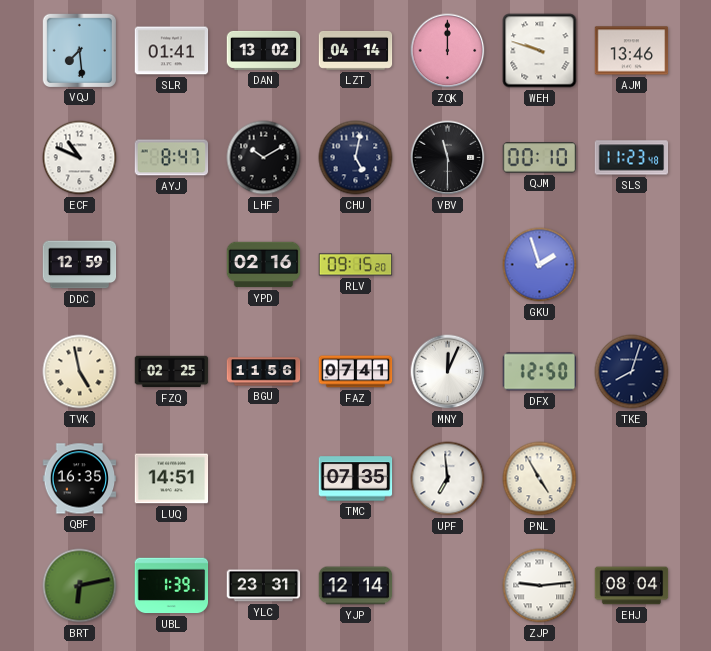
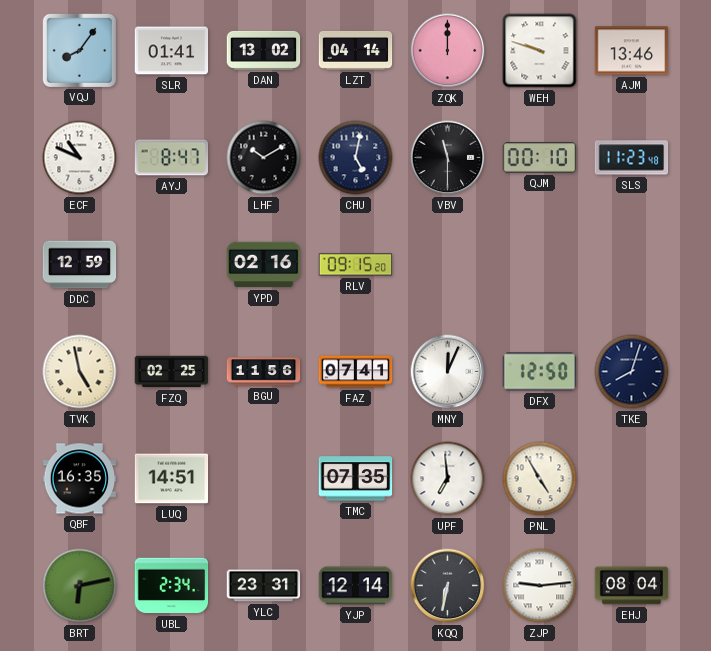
VQJ: 7:29 -> 8:06 (79, 50)
GKU: 1:57 -> none (540, 265)
UBL: 1:39 -> 2:34 (172, 586)
KQQ: none -> 6:32 (448, 586)
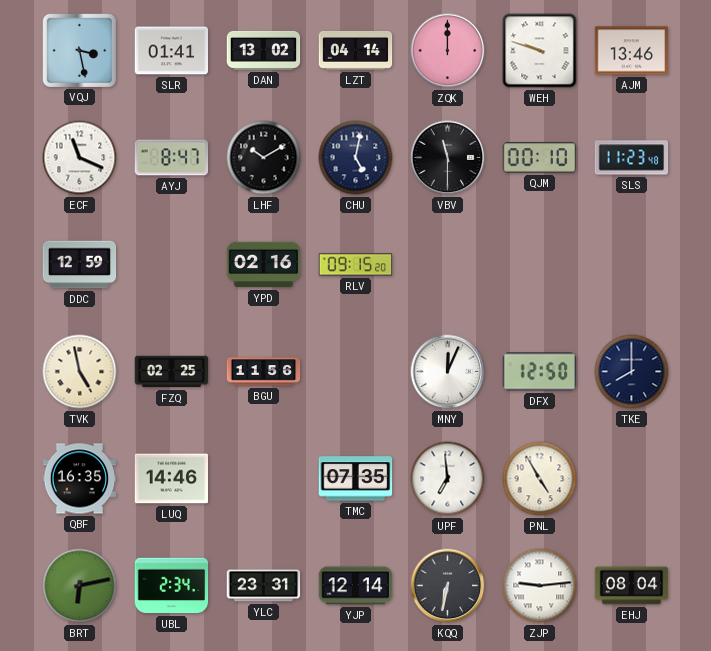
VQJ: 8:06 -> 3:28 (79, 50)
ECF: 10:49 -> 11:19 (80, 158)
FAZ: 07:41 -> none (356, 372)
TKE: 8:03 -> 8:00 (632, 372)
LUQ: 14:51 -> 14:46 (172, 479)
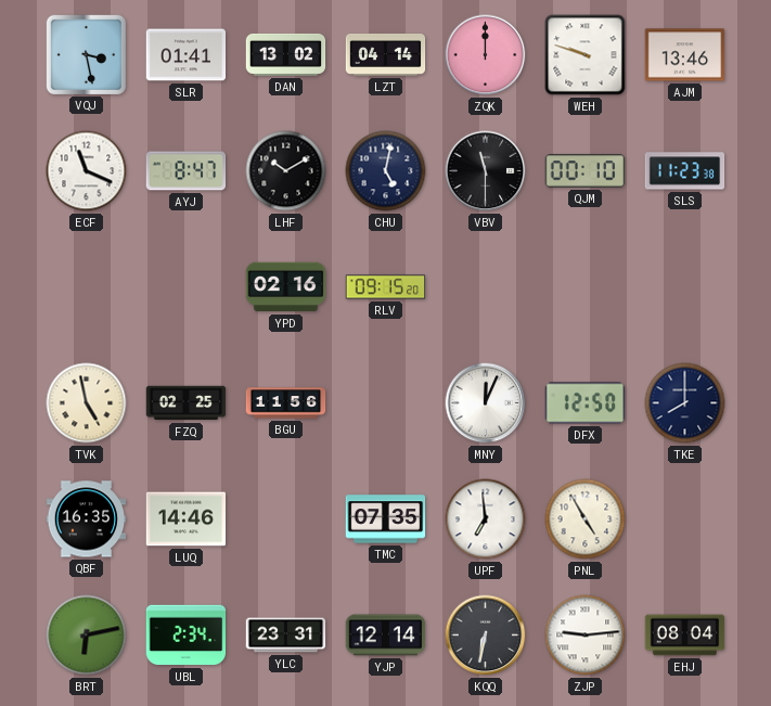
SLS: 11:23:48 -> 11:23:38 (685, 171)
DDC: 12:59 -> none (80, 265)
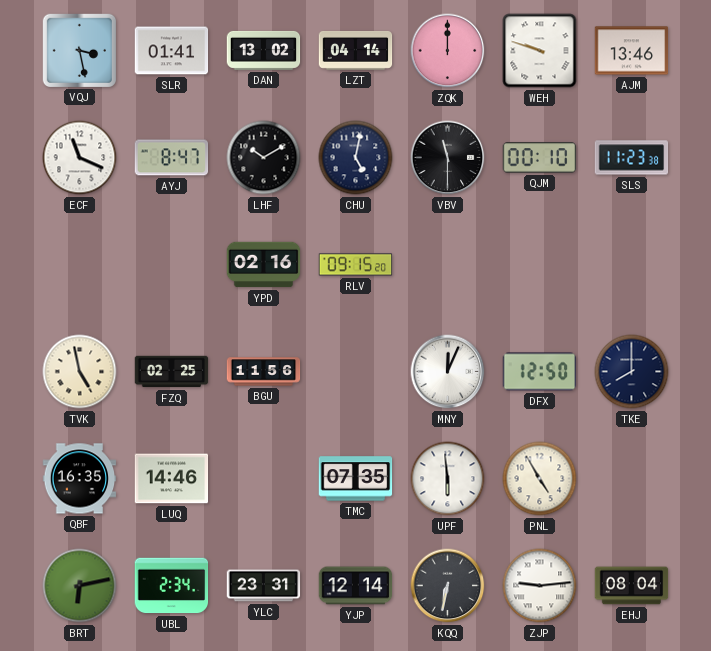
UPF: 6:59 -> 5:59 (448, 479)
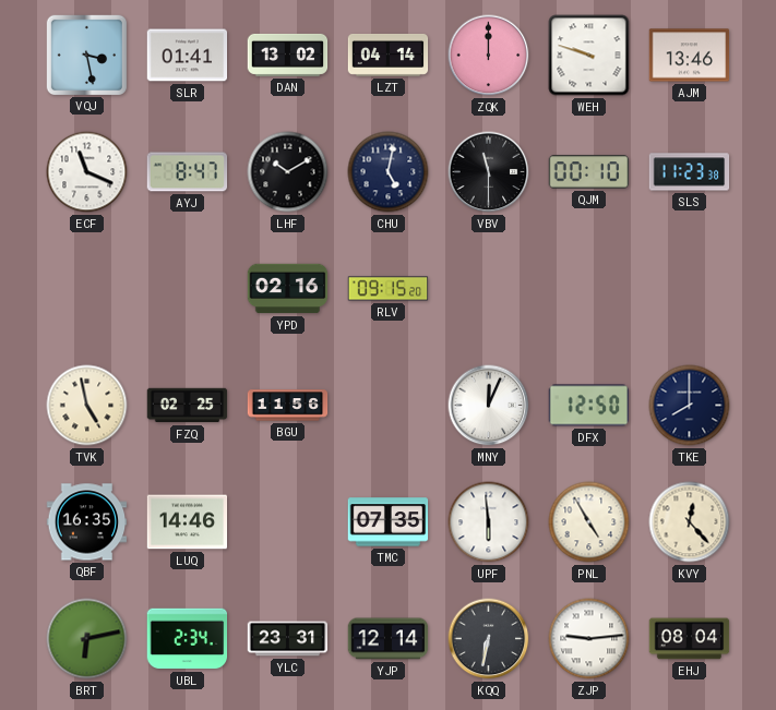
KVY: none -> 12:23 (690, 522)
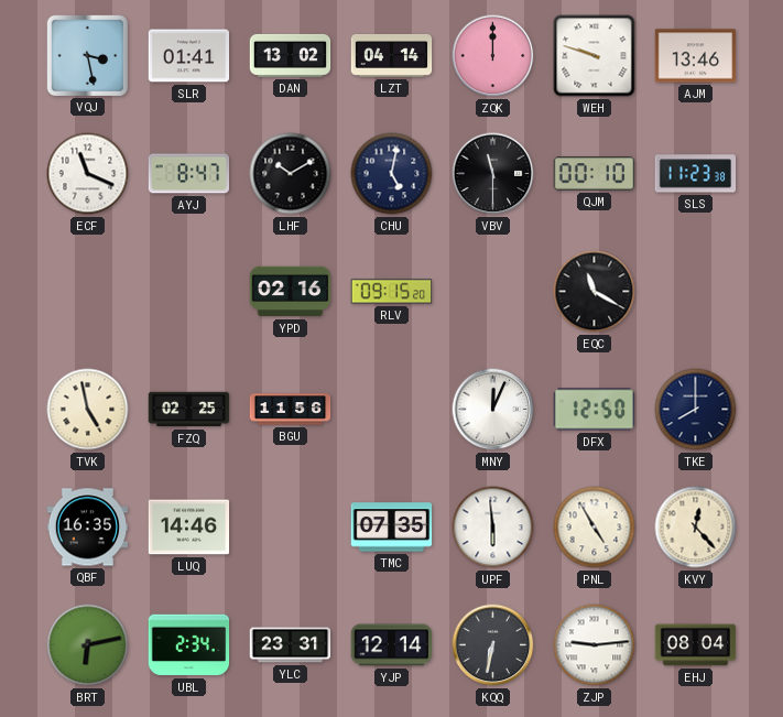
EQC: none -> 11:20 (595, 292)
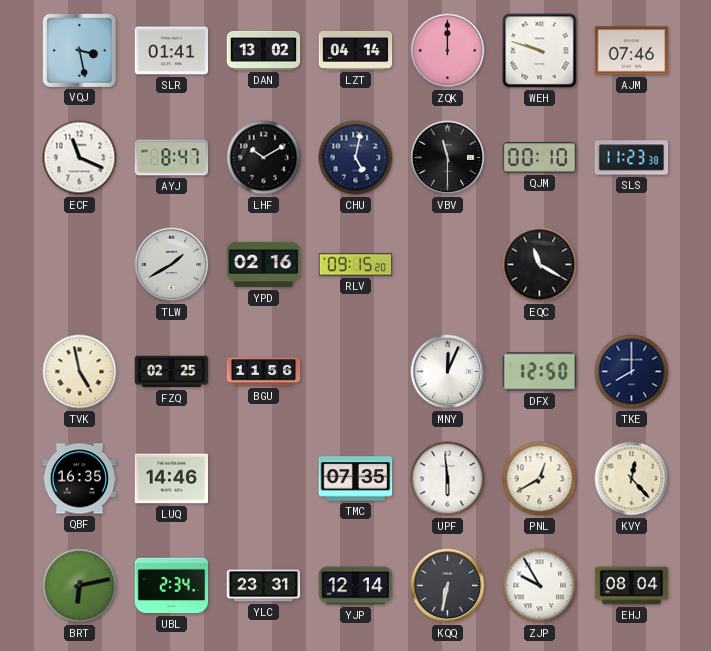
AJM: 13:46 -> 07:46 (632, 51)
TLW: none -> 1:40 (172, 265)
PNL: 4:55 -> 12:40 (540, 479)
ZJP: 9:14 -> 9:55 (540, 586)
